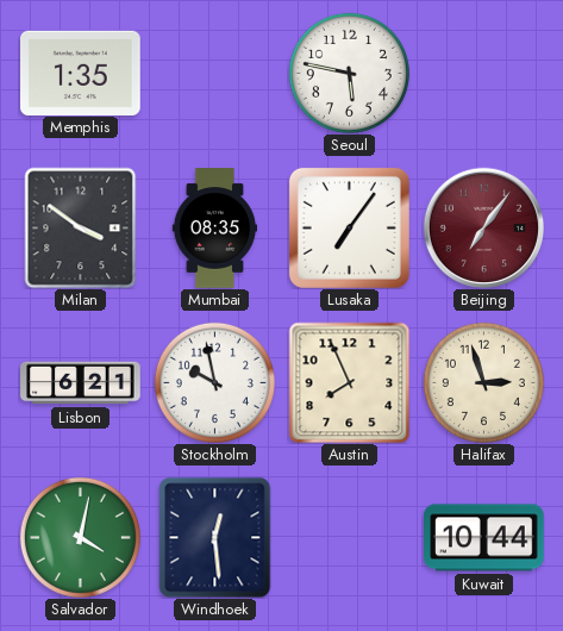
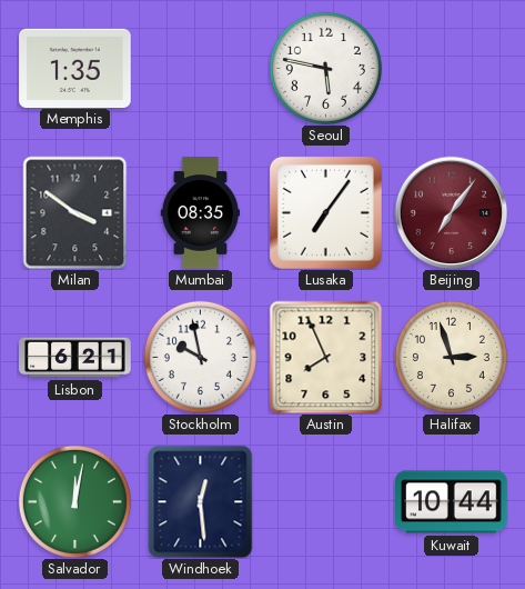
Salvador: 4:02 -> 12:02 (74, 501)
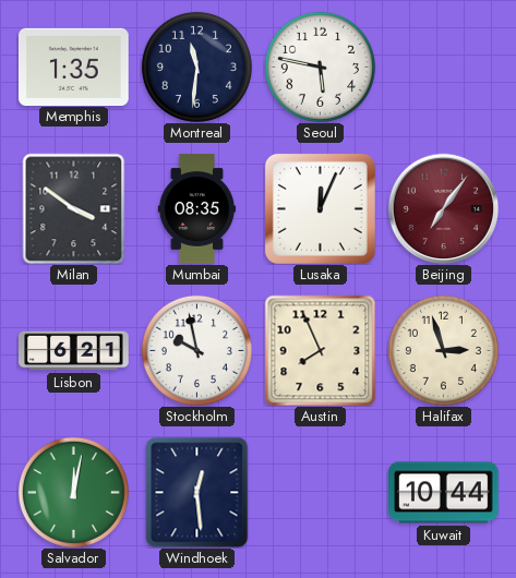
Montreal: none -> 11:31 (196, 67)
Lusaka: 7:06 -> 12:04 (320, 208)
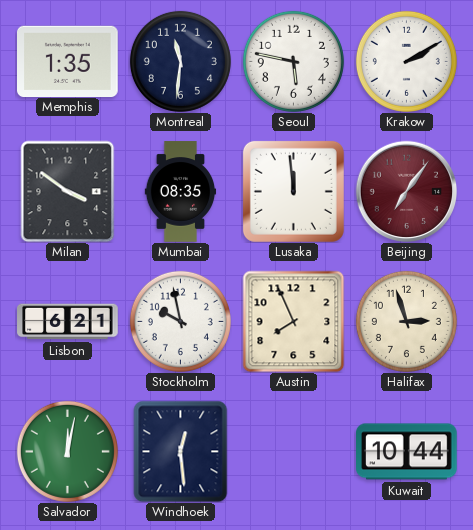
Krakow: none -> 2:10 (406, 61)
Lusaka: 12:04 -> 11:59 (293, 191)
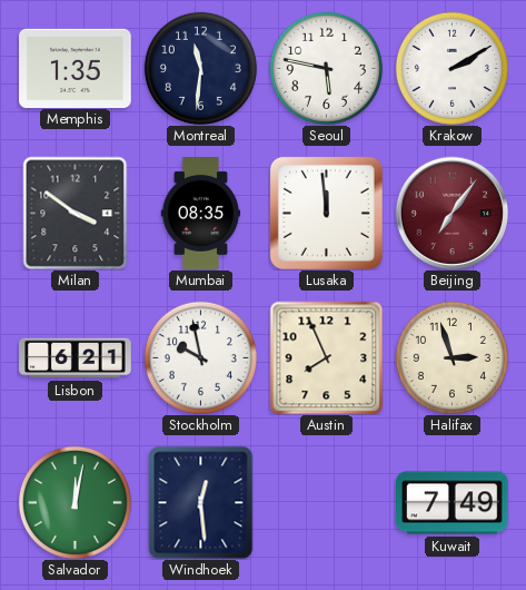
Kuwait: 10:44 -> 7:49 (453, 503)
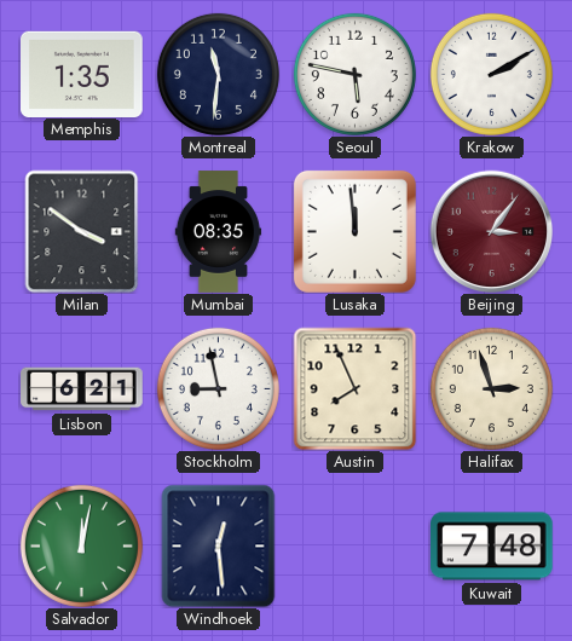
Beijing: 7:06 -> 3:06 (491, 231)
Stockholm: 9:58 -> 8:58 (218, 388)
Kuwait: 7:49 -> 7:48 (492, 547)
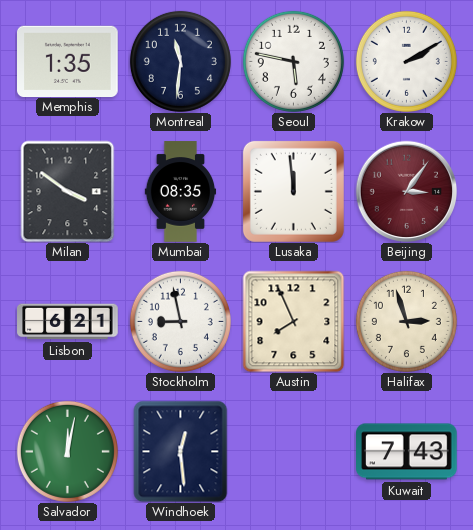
Kuwait: 7:48 -> 7:43 (407, 452)
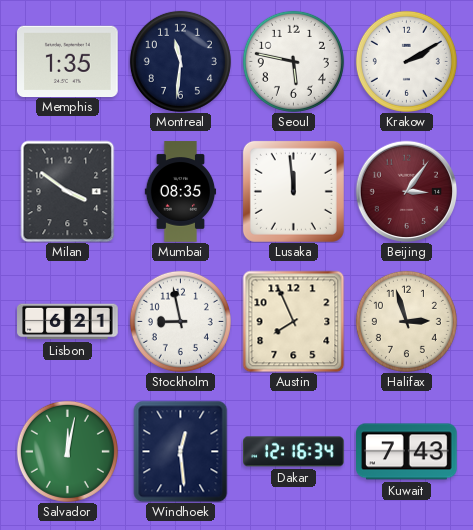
Dakar: none -> 12:16 (294, 452)
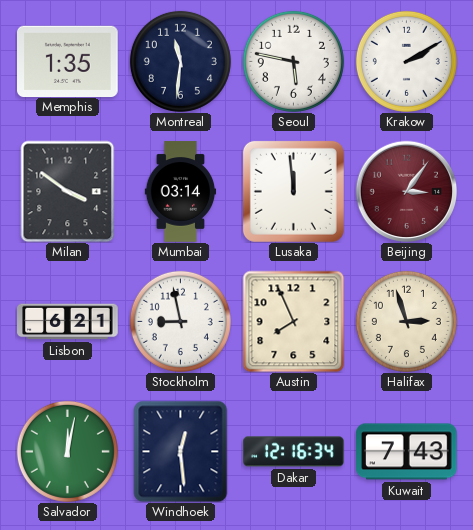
Mumbai: 08:35 -> 03:14 (181, 192)
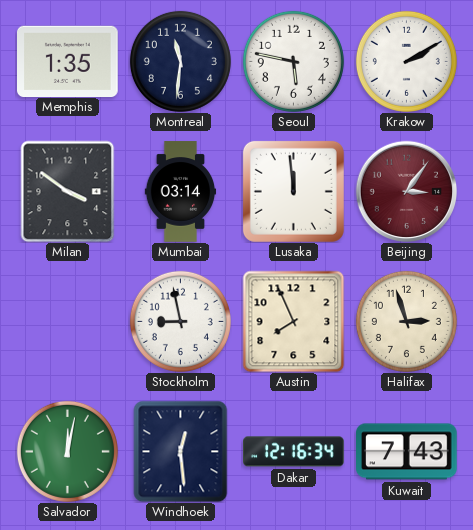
Lisbon: 6:21 -> none (68, 322)
